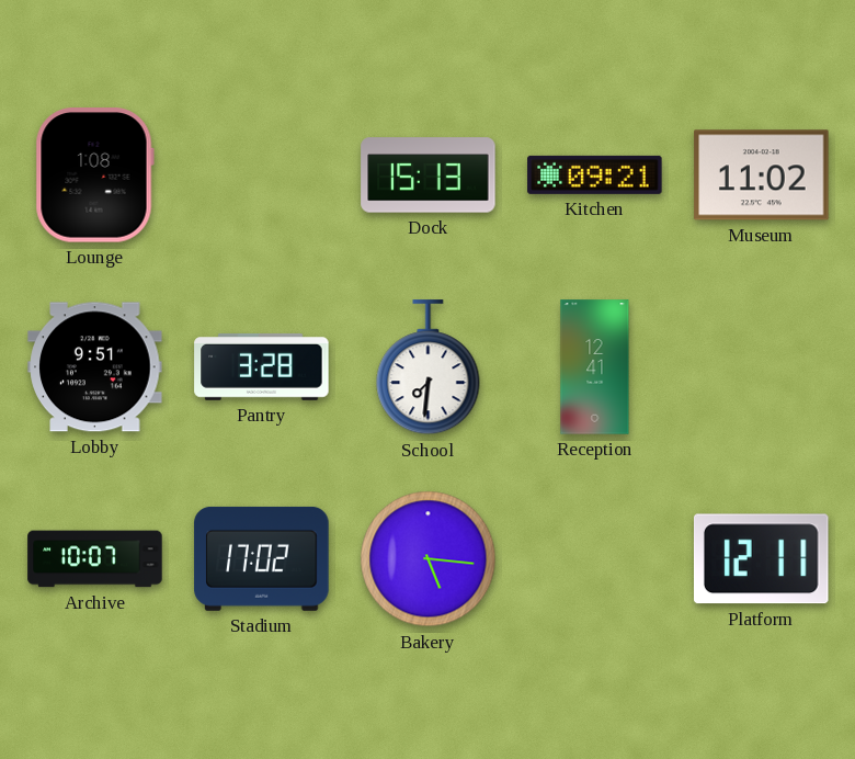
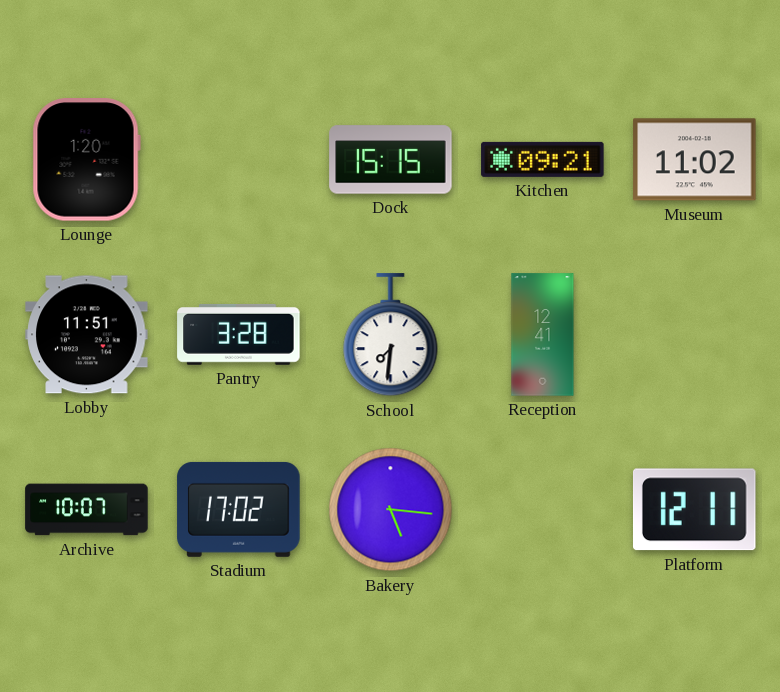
Lounge: 1:08 -> 1:20 (86, 160)
Dock: 15:13 -> 15:15 (391, 160)
Lobby: 9:51 -> 11:51 (87, 335)
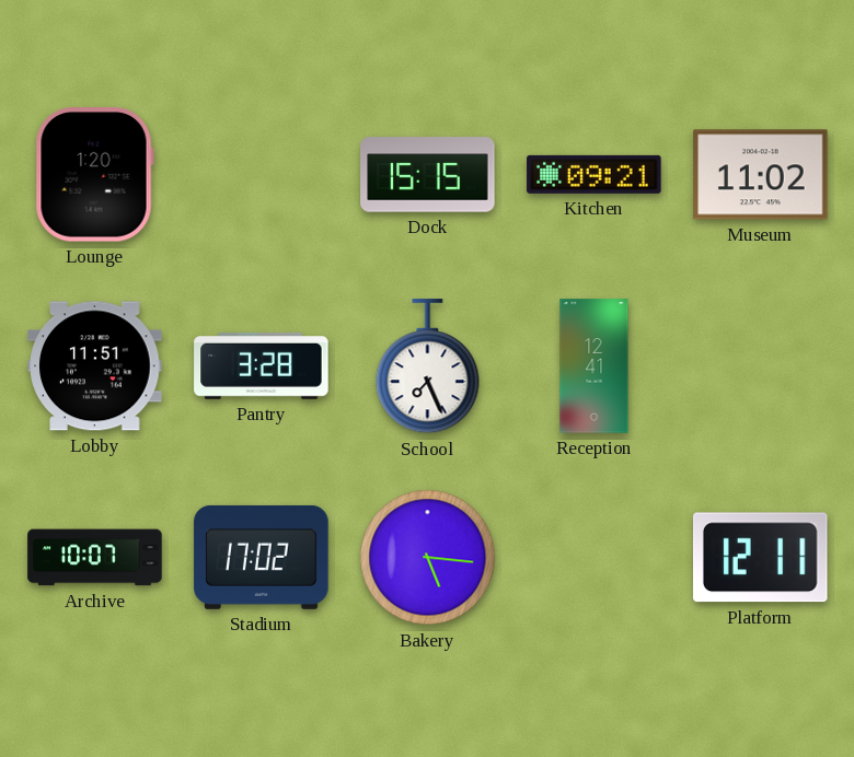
School: 7:31 -> 7:26 (428, 366)
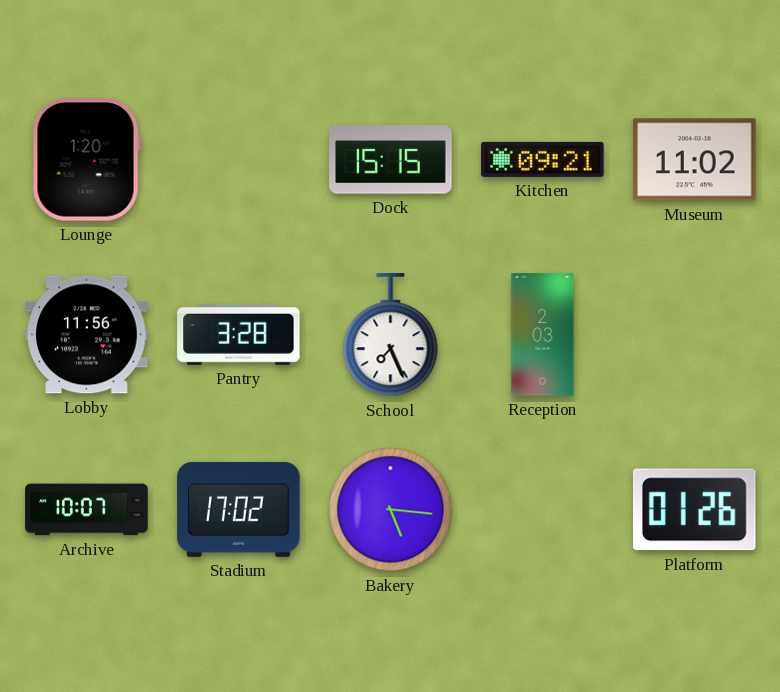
Lobby: 11:51 -> 11:56 (87, 335)
Reception: 12:41 -> 2:03 (543, 335)
Platform: 12:11 -> 01:26 (694, 510)
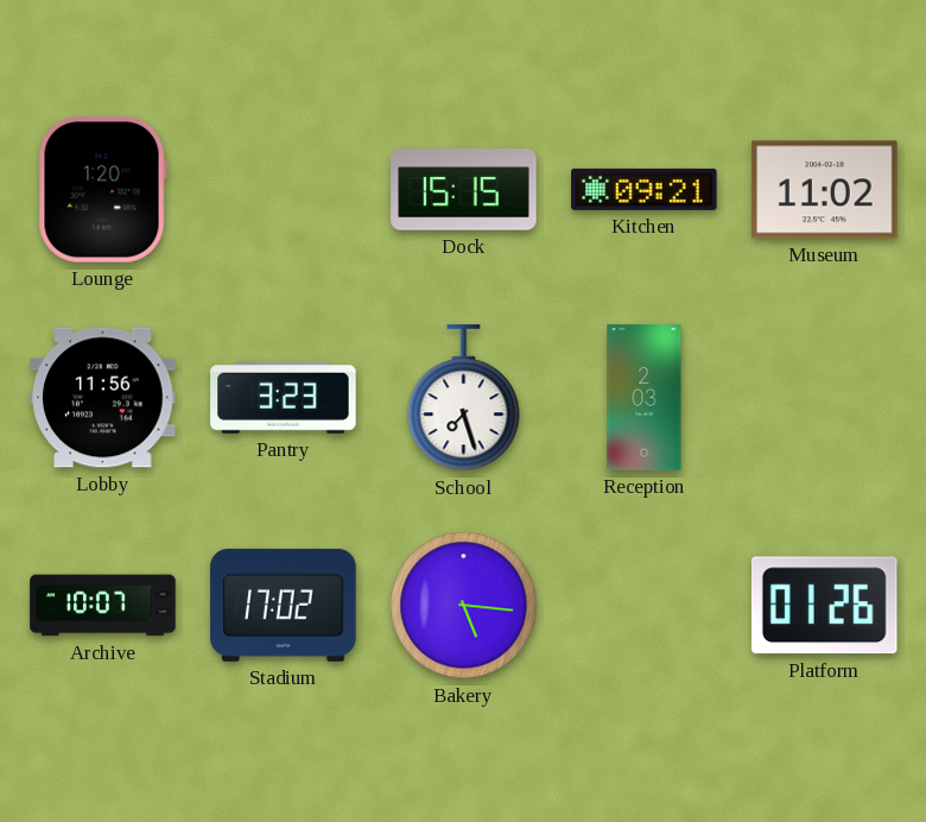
Pantry: 3:28 -> 3:23 (284, 398)
School: 7:26 -> 7:27 (464, 398)
